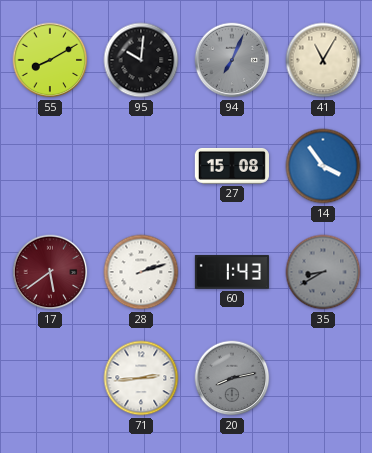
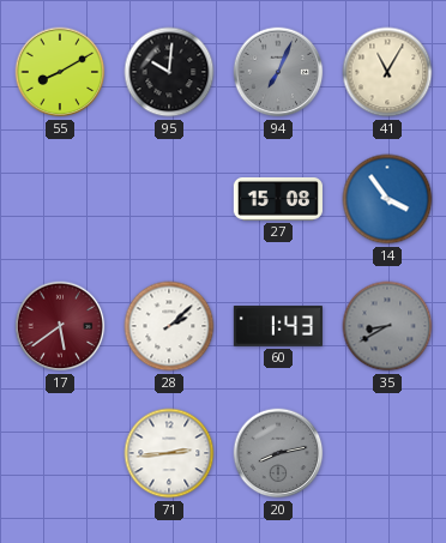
28: 2:12 -> 2:08 (169, 326)
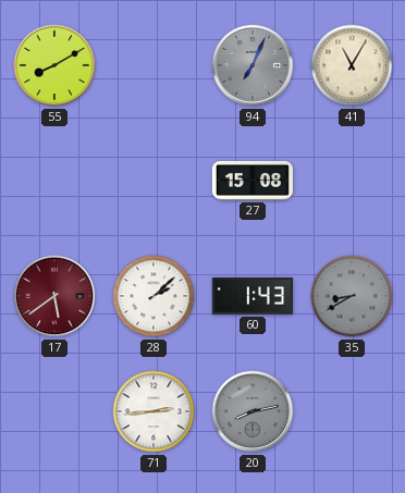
95: 10:01 -> none (169, 72)
14: 3:54 -> none (387, 199)
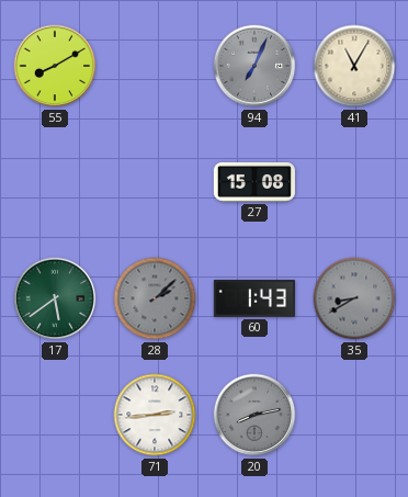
17 dial: burgundy -> green (55, 298)
28 dial: white -> grey (155, 298)
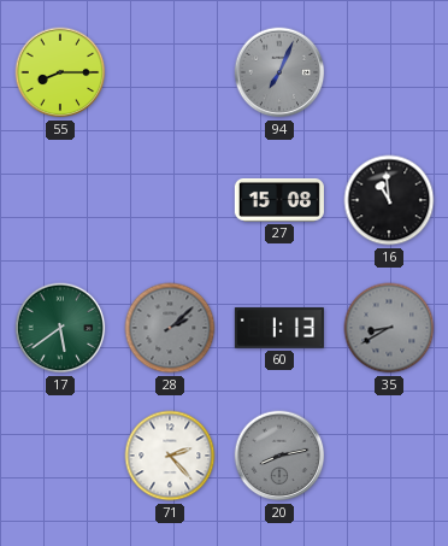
55: 8:10 -> 8:15 (60, 72)
41: 11:05 -> none (354, 66)
16: none -> 10:59 (389, 200)
60: 1:43 -> 1:13 (279, 328)
71: 2:44 -> 2:23 (170, 456)
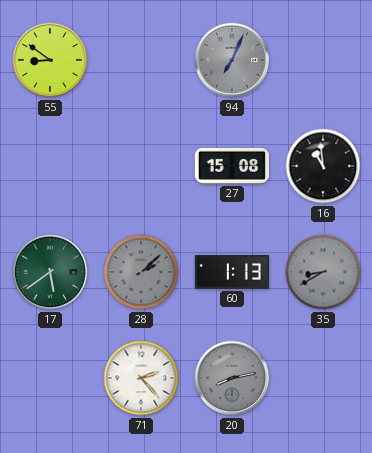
55: 8:15 -> 8:51 (50, 60)
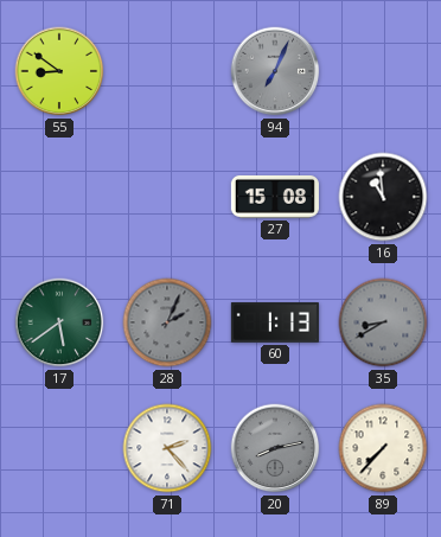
28: 2:08 -> 2:04 (167, 322)
89: none -> 7:37 (383, 448)
